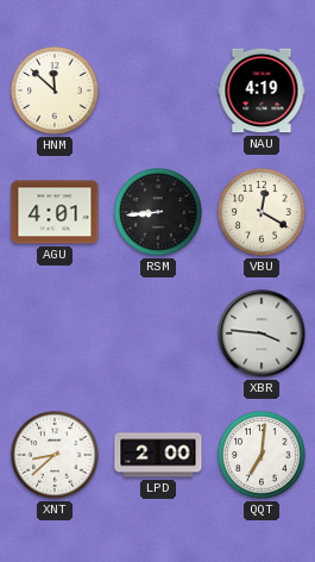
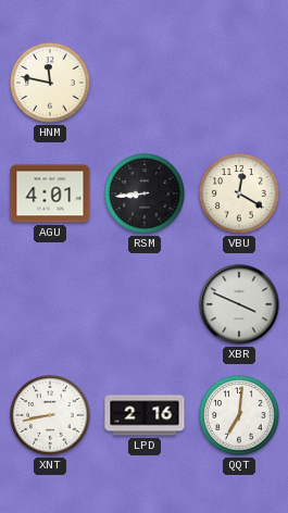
HNM: 11:52 -> 11:47 (50, 83)
NAU: 4:19 -> none (262, 90)
XBR: 3:46 -> 3:49 (239, 304)
XNT: 8:38 -> 8:43 (50, 415)
LPD: 2:00 -> 2:16 (145, 415)
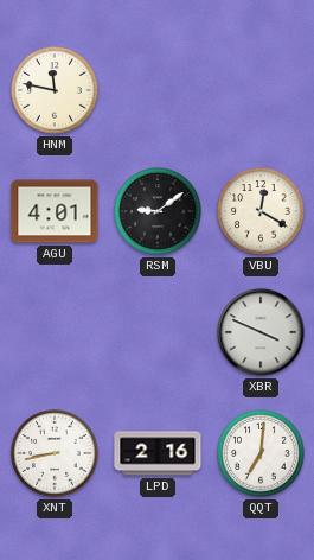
RSM: 8:44 -> 9:09 (158, 211)
